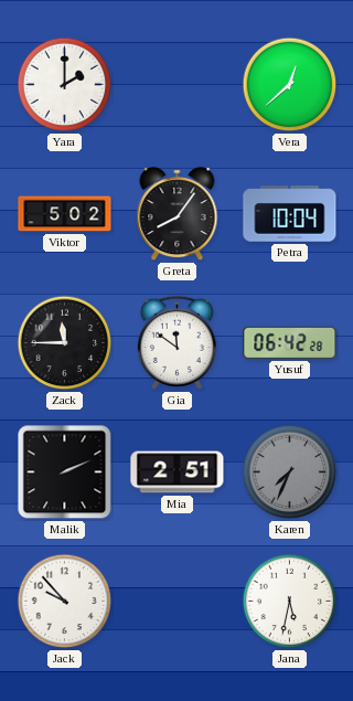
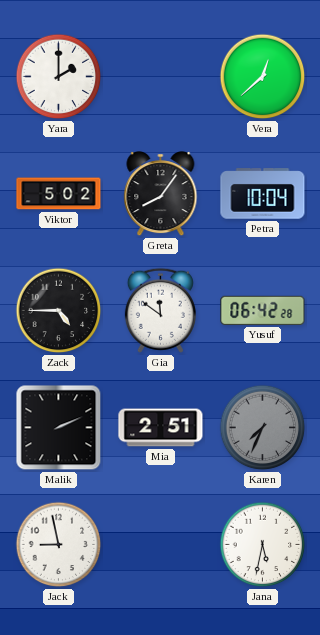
Zack: 11:45 -> 4:45 (59, 311)
Jack: 9:53 -> 8:58 (59, 545)
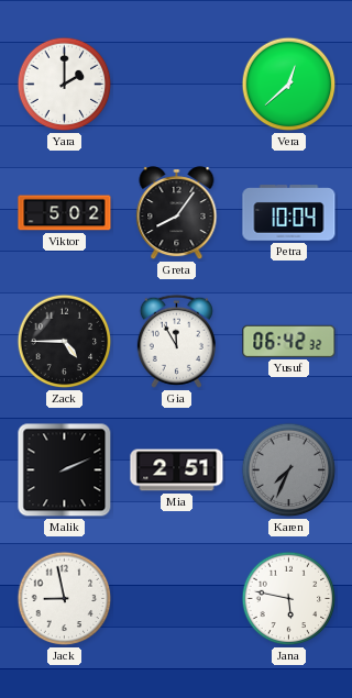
Gia: 11:51 -> 11:55 (176, 341)
Yusuf: 06:42:28 -> 06:42:32 (289, 341)
Jana: 5:32 -> 5:47 (289, 599)
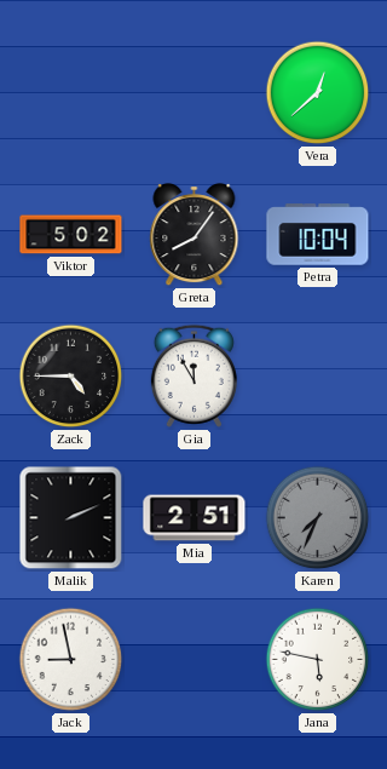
Yara: 2:00 -> none (65, 85)
Yusuf: 06:42 -> none (289, 341)
